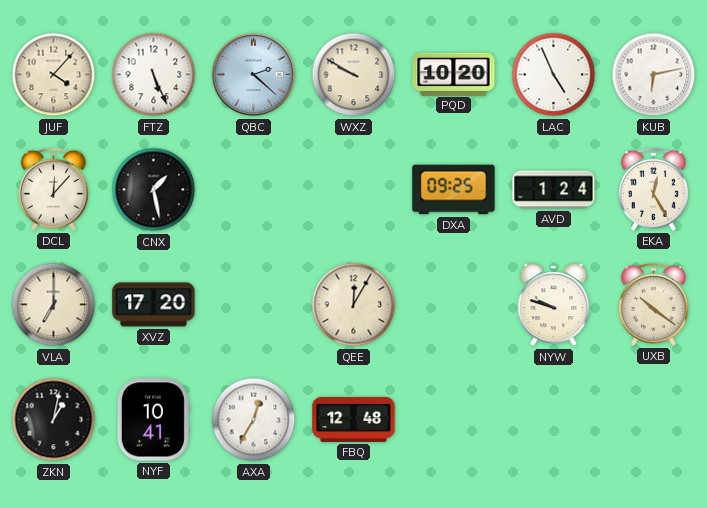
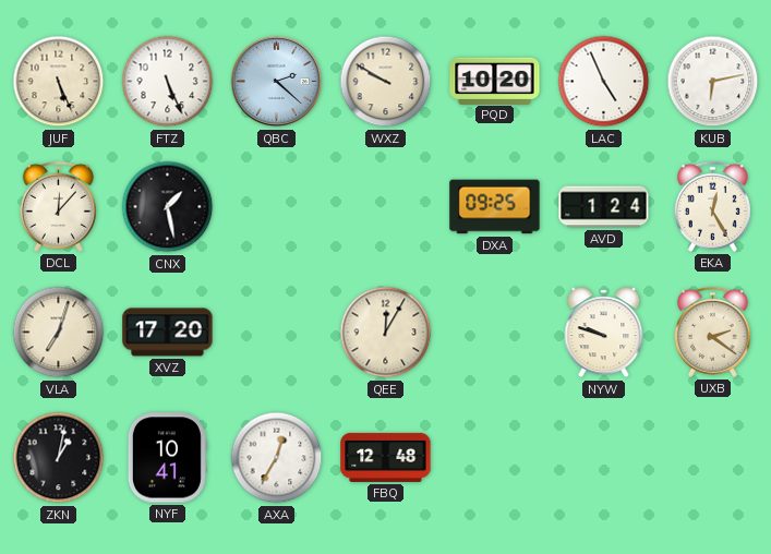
JUF: 4:07 -> 5:26 (59, 82)
VLA: 7:00 -> 7:03 (59, 333)
UXB: 10:21 -> 2:21 (712, 332)
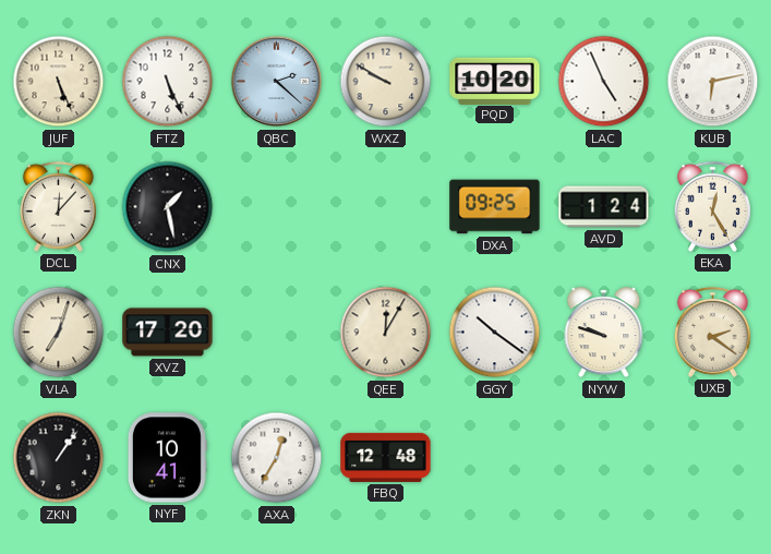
GGY: none -> 10:21 (495, 333)
ZKN: 1:02 -> 1:06 (59, 458)
